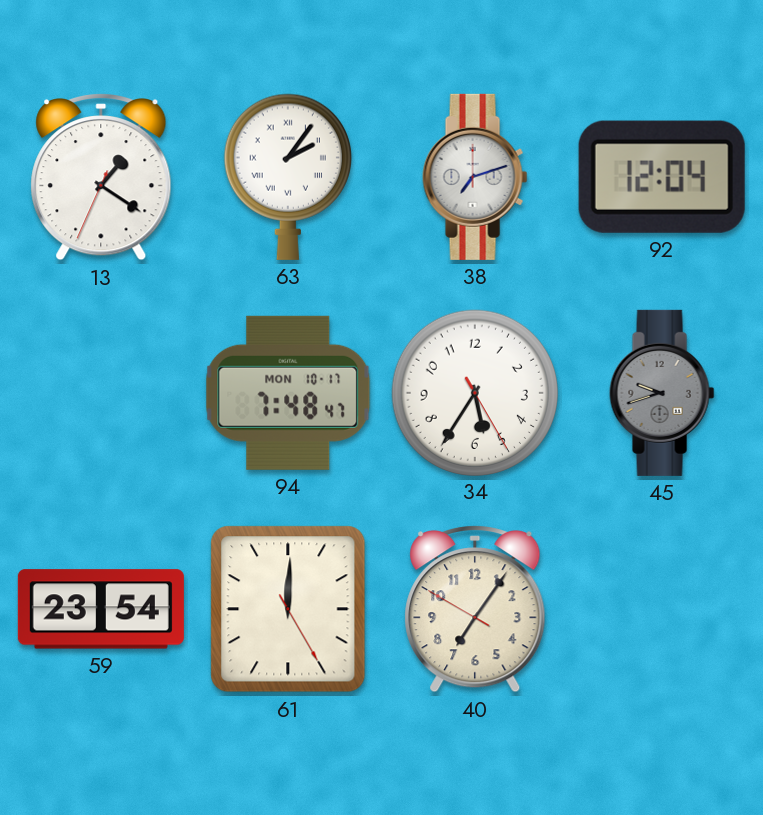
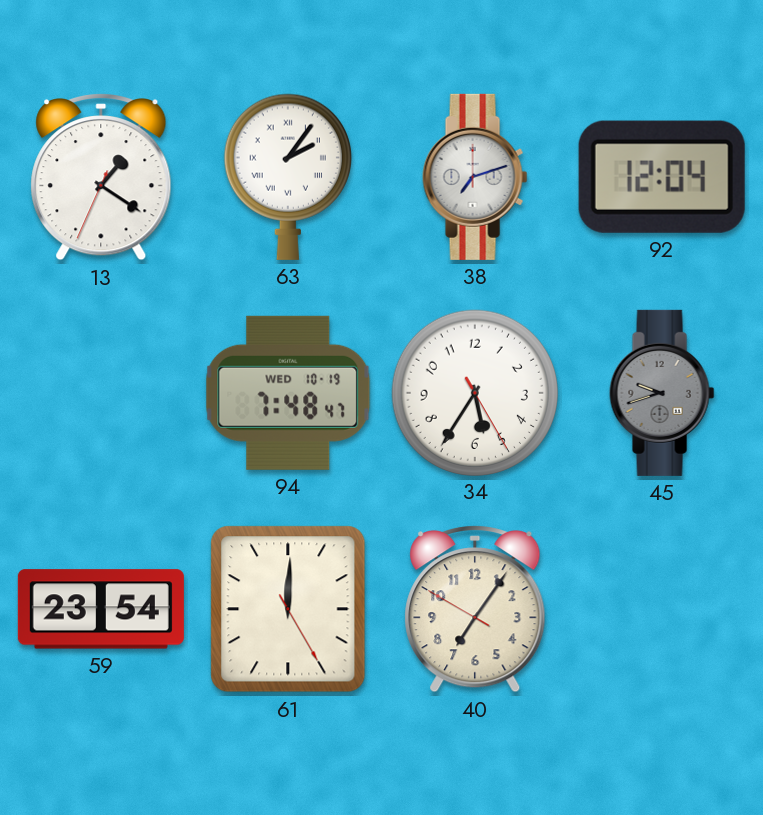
94 date: MON 10-17 -> WED 10-19 (288, 393)
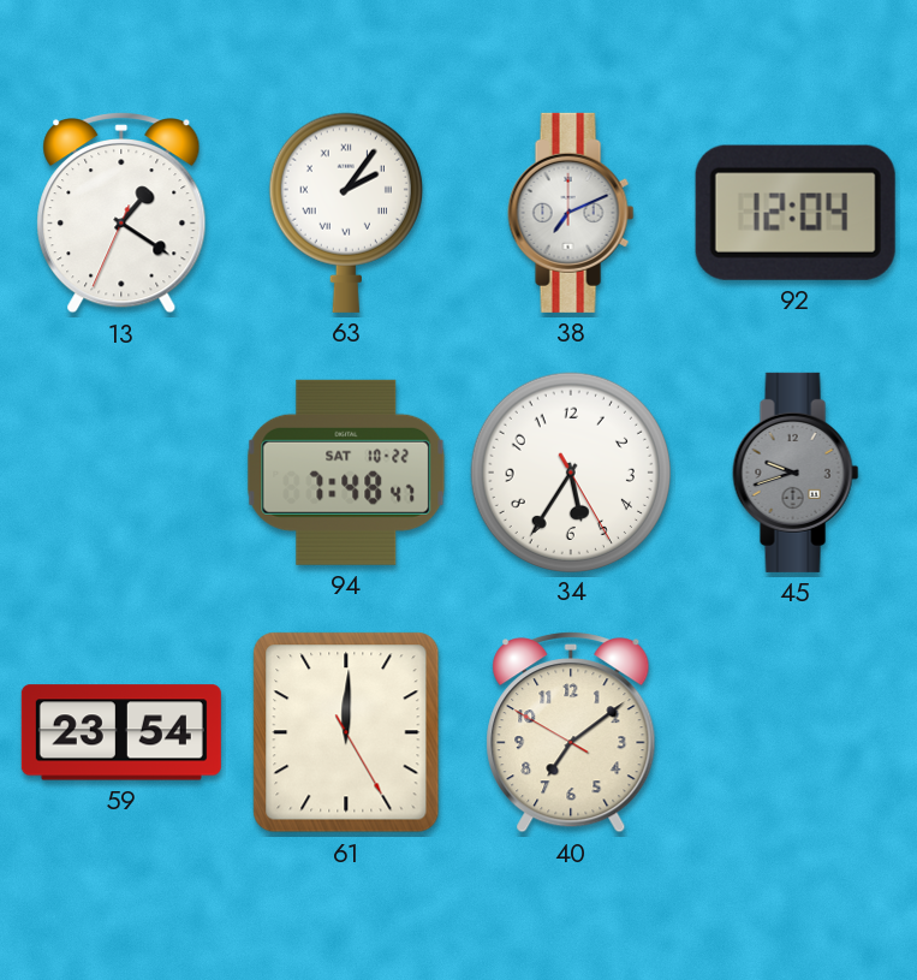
38: 7:12 -> 7:11 (571, 213)
94 date: WED 10-19 -> SAT 10-22 (346, 473)
40: 7:05 -> 7:08 (571, 733)
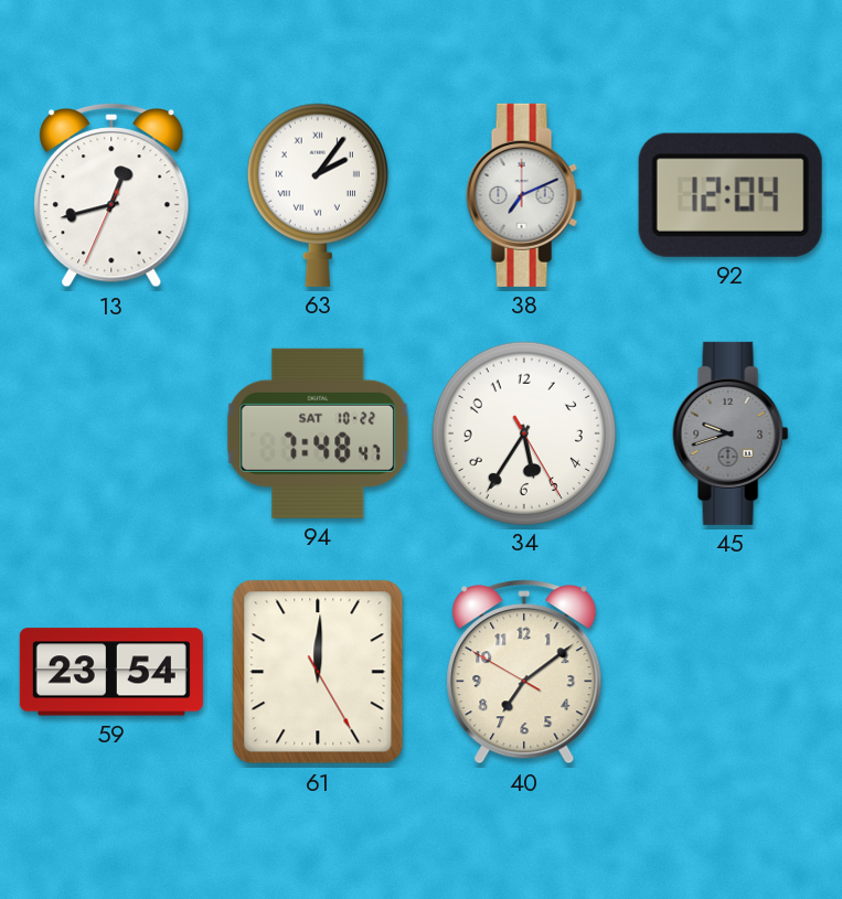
13: 1:20 -> 12:42 (111, 196)
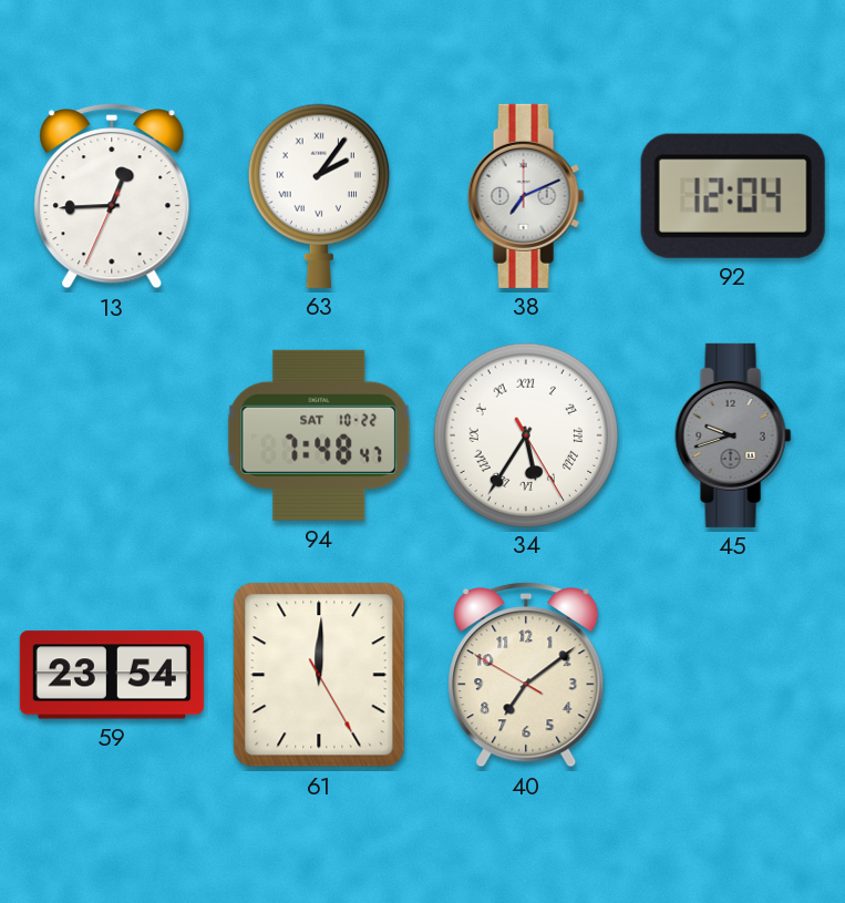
13: 12:42 -> 12:44 (112, 197)
34 numerals: Arabic -> Roman (525, 434)
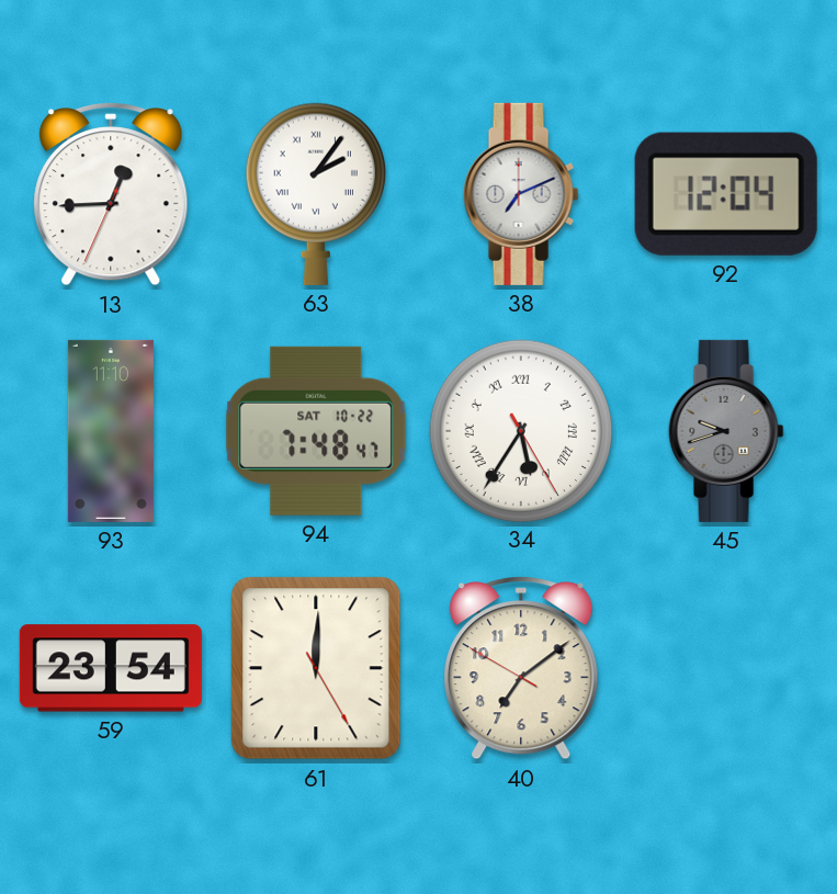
93: none -> 11:10 (111, 431)
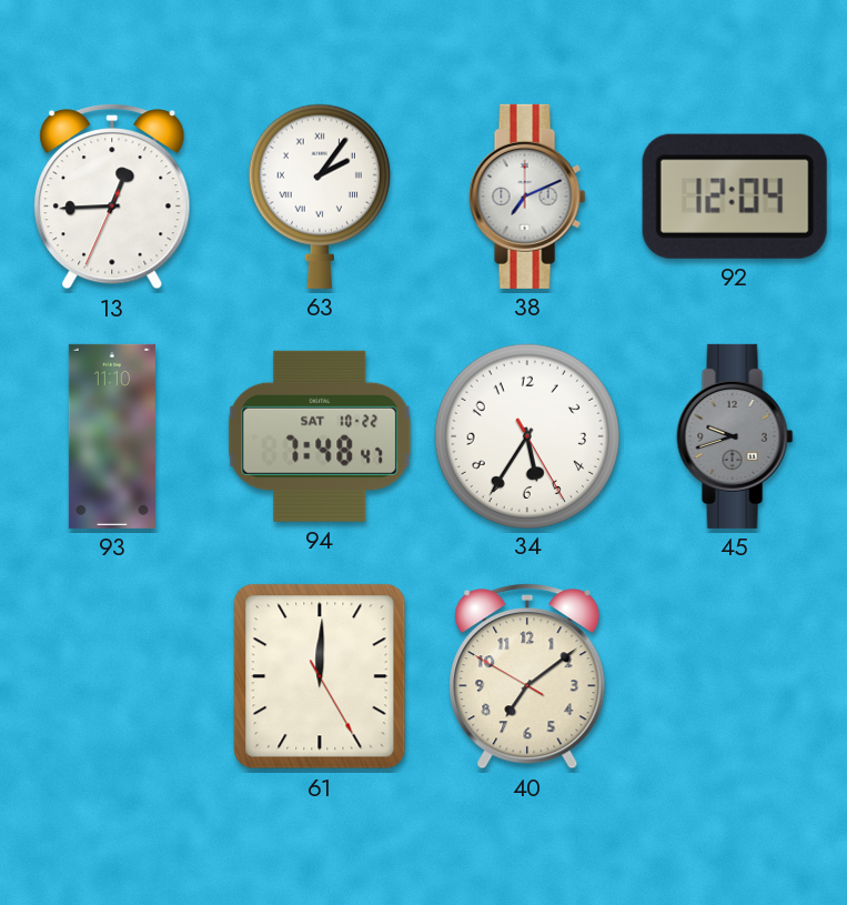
34 numerals: Roman -> Arabic (526, 435)
59: 23:54 -> none (111, 668)
